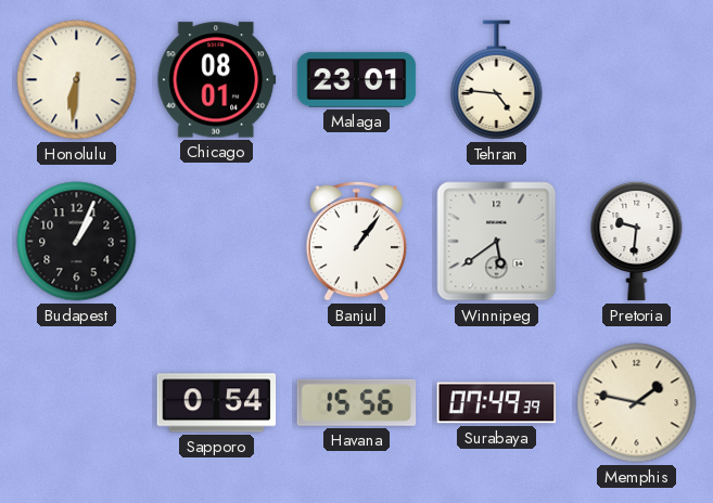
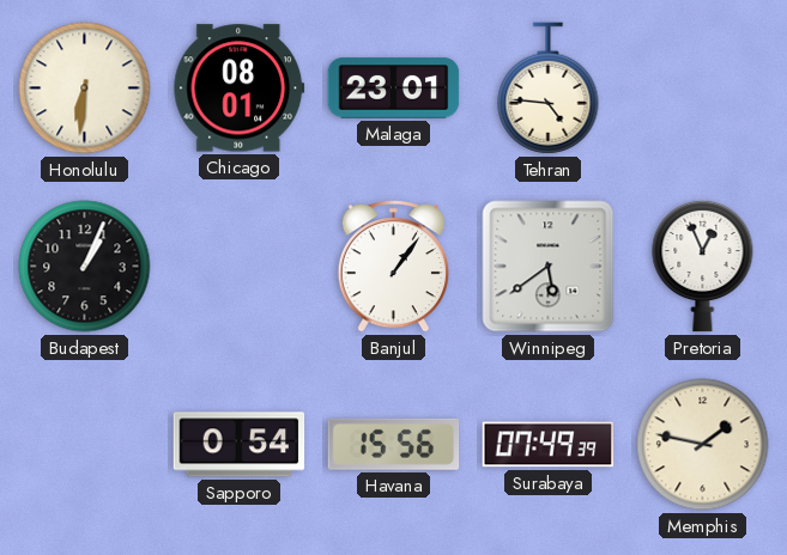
Pretoria: 9:31 -> 12:56 (703, 266)
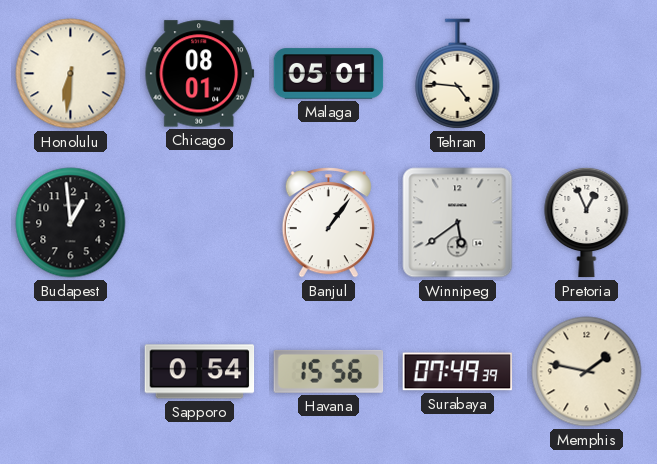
Malaga: 23:01 -> 05:01 (329, 74)
Budapest: 1:04 -> 12:59 (71, 223)
